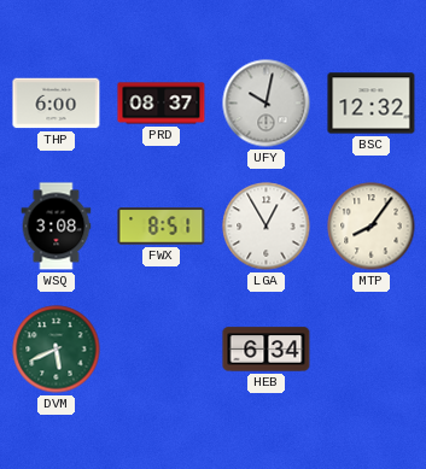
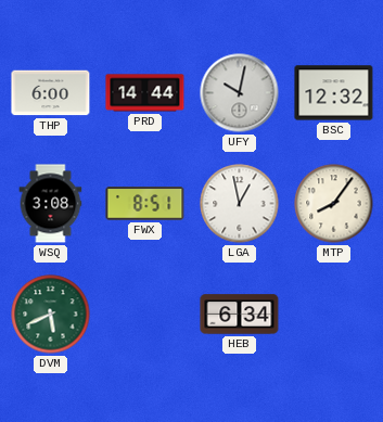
PRD: 08:37 -> 14:44 (145, 93)
LGA: 12:55 -> 12:58 (240, 204)
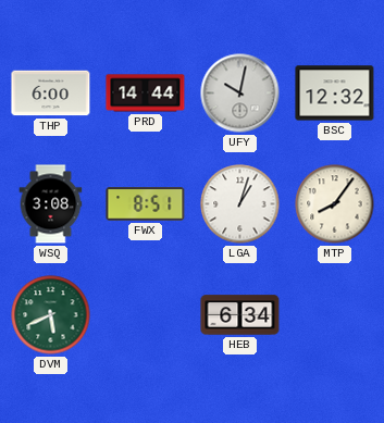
LGA: 12:58 -> 1:03 (240, 204)
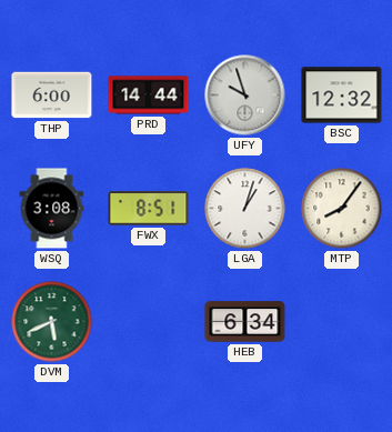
UFY: 10:02 -> 9:57 (245, 96)
